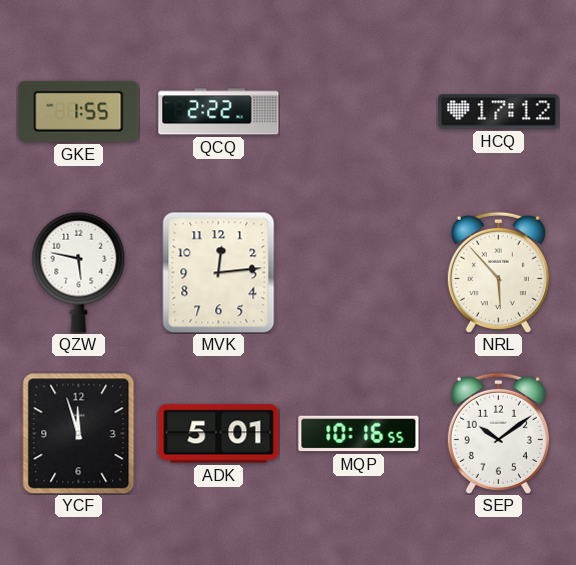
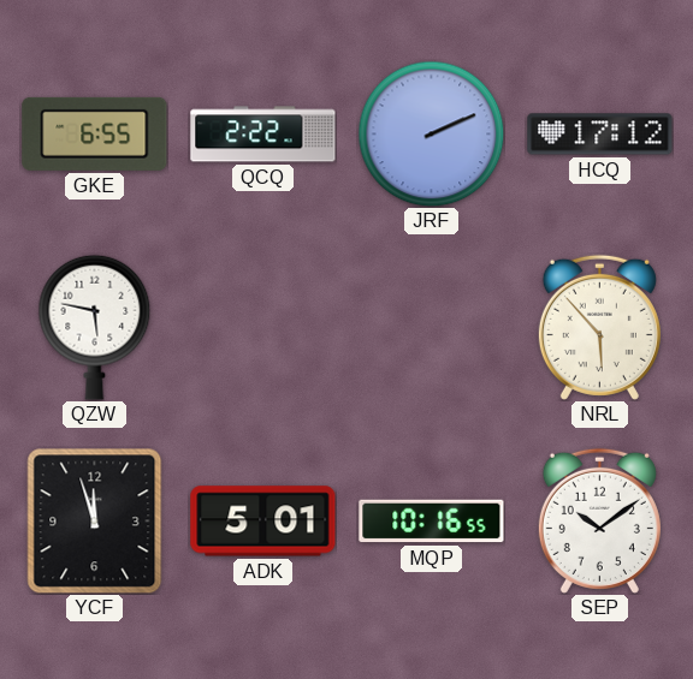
GKE: 1:55 -> 6:55 (95, 133)
JRF: none -> 2:11 (431, 133)
MVK: 12:14 -> none (219, 272)
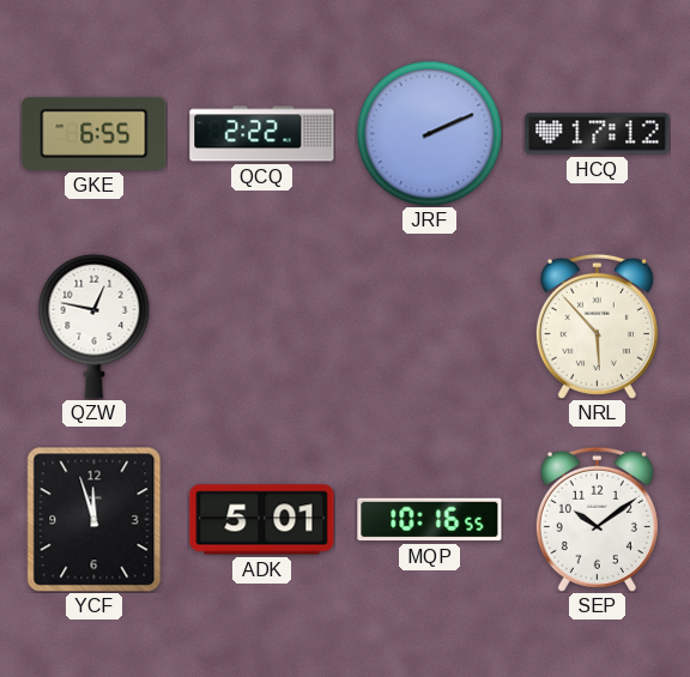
QZW: 5:47 -> 12:47 (95, 326)
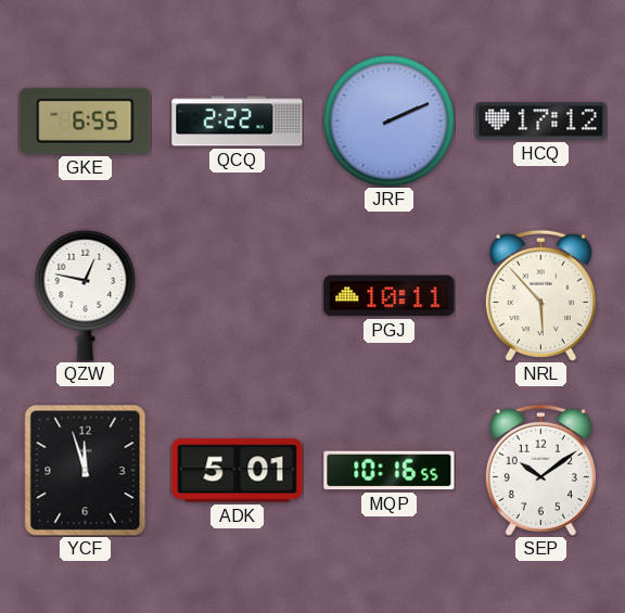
PGJ: none -> 10:11 (390, 296)
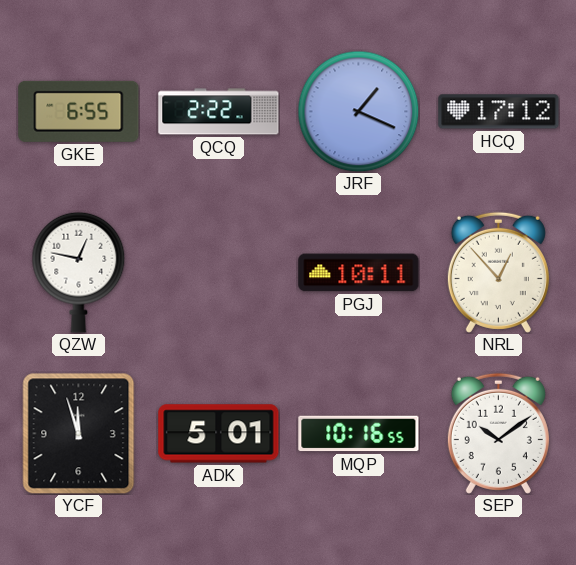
JRF: 2:11 -> 1:19 (358, 111)
NRL: 5:53 -> 12:53 (498, 272)
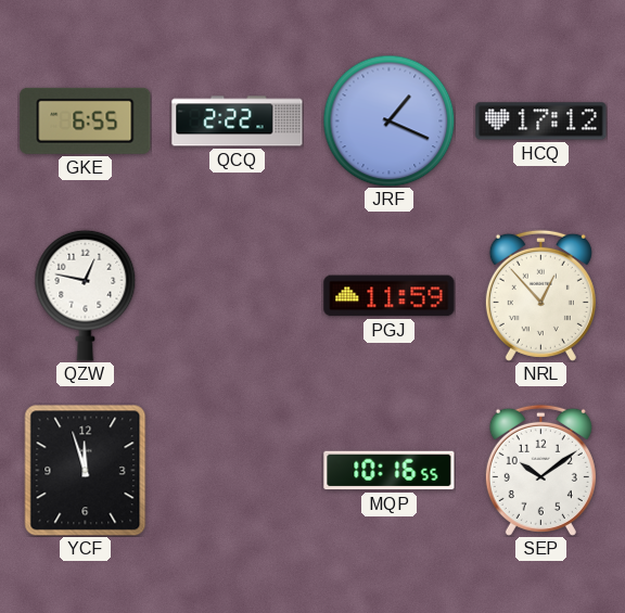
PGJ: 10:11 -> 11:59 (390, 296)
ADK: 5:01 -> none (219, 434)
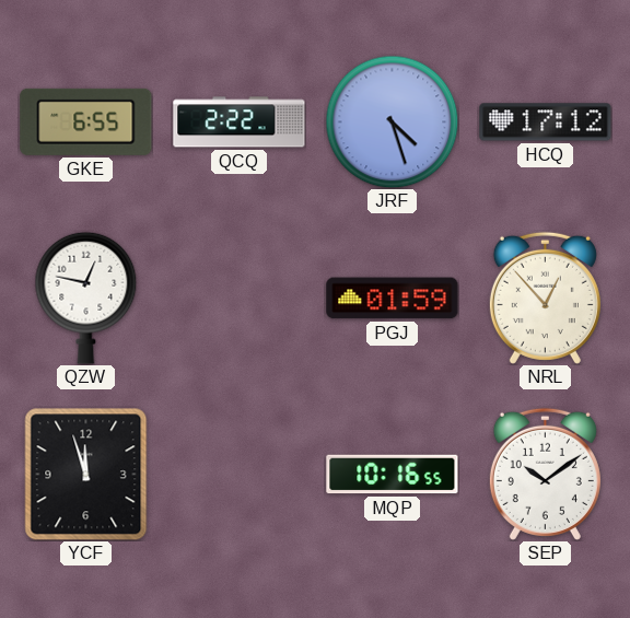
JRF: 1:19 -> 4:27 (392, 121)
PGJ: 11:59 -> 01:59 (393, 299)
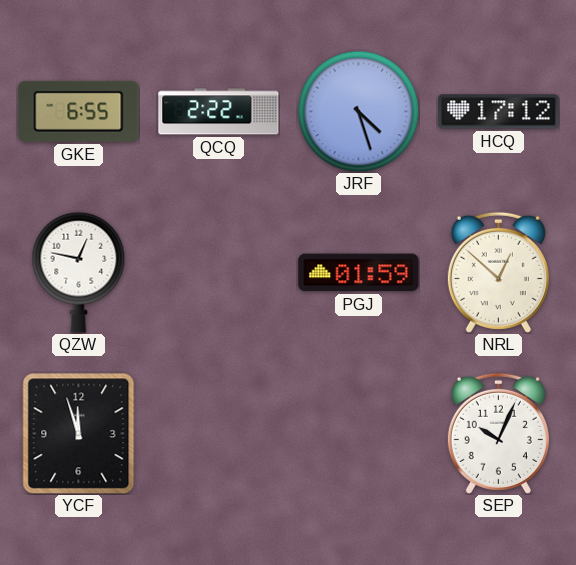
NRL: 12:53 -> 12:52 (498, 272)
MQP: 10:16 -> none (393, 475)
SEP: 10:09 -> 10:04 (498, 433)
